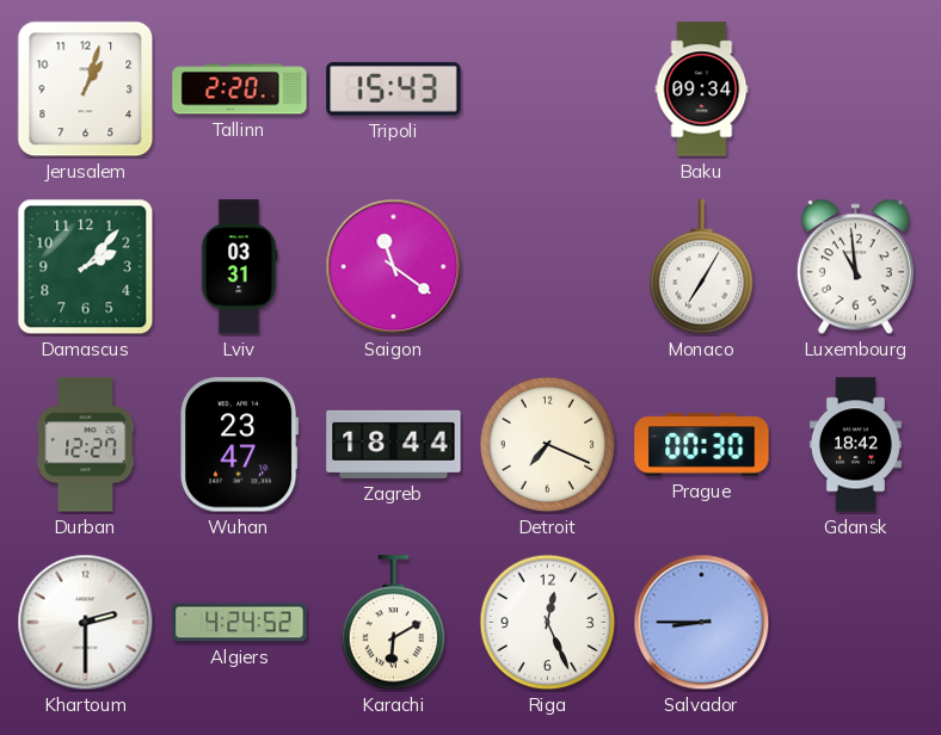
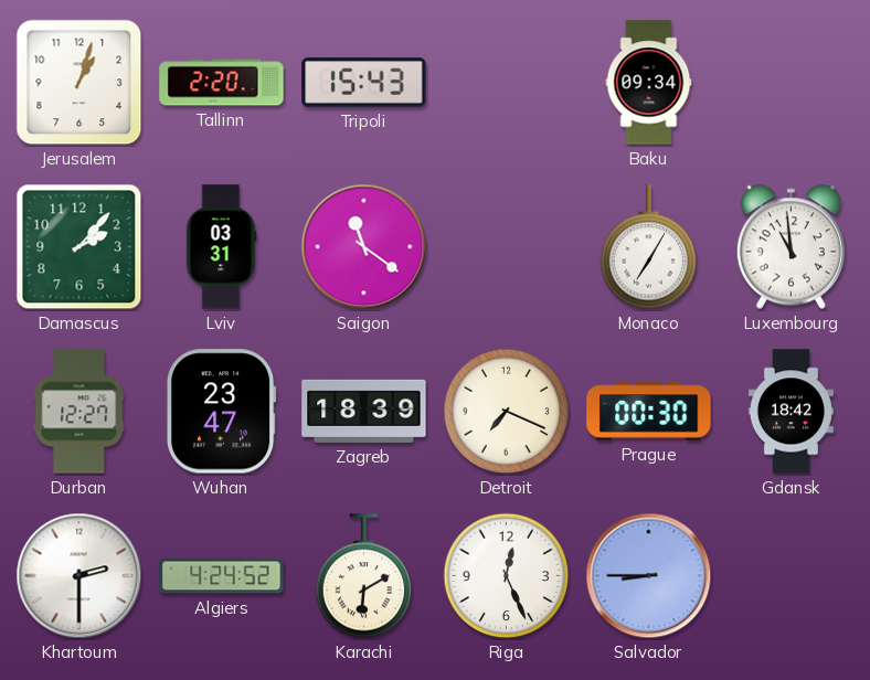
Zagreb: 18:44 -> 18:39 (364, 411)
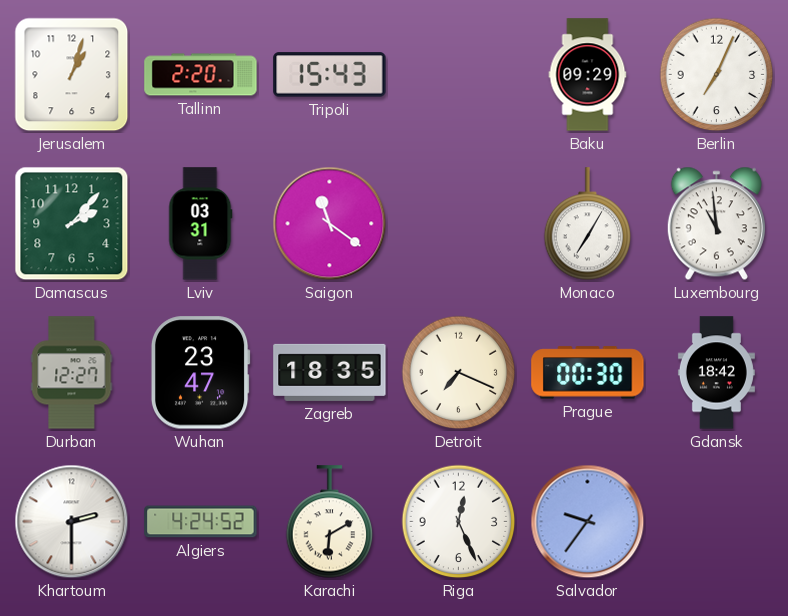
Baku: 09:34 -> 09:29 (588, 75)
Berlin: none -> 7:04 (717, 75)
Zagreb: 18:39 -> 18:35 (330, 372)
Salvador: 8:45 -> 9:36 (588, 522)
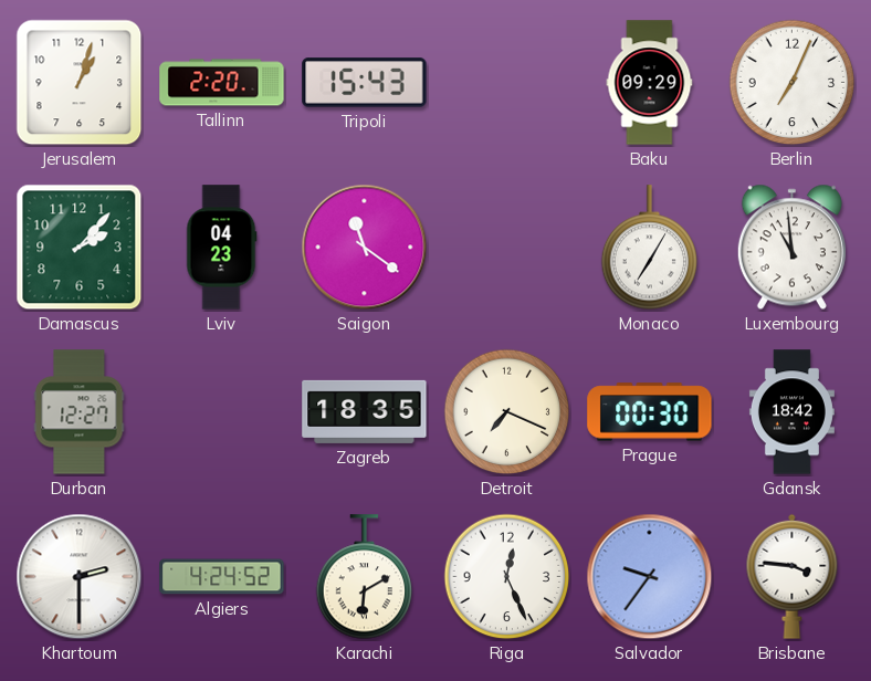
Lviv: 03:31 -> 04:23 (222, 248)
Wuhan: 23:47 -> none (200, 373)
Brisbane: none -> 3:46 (793, 576)
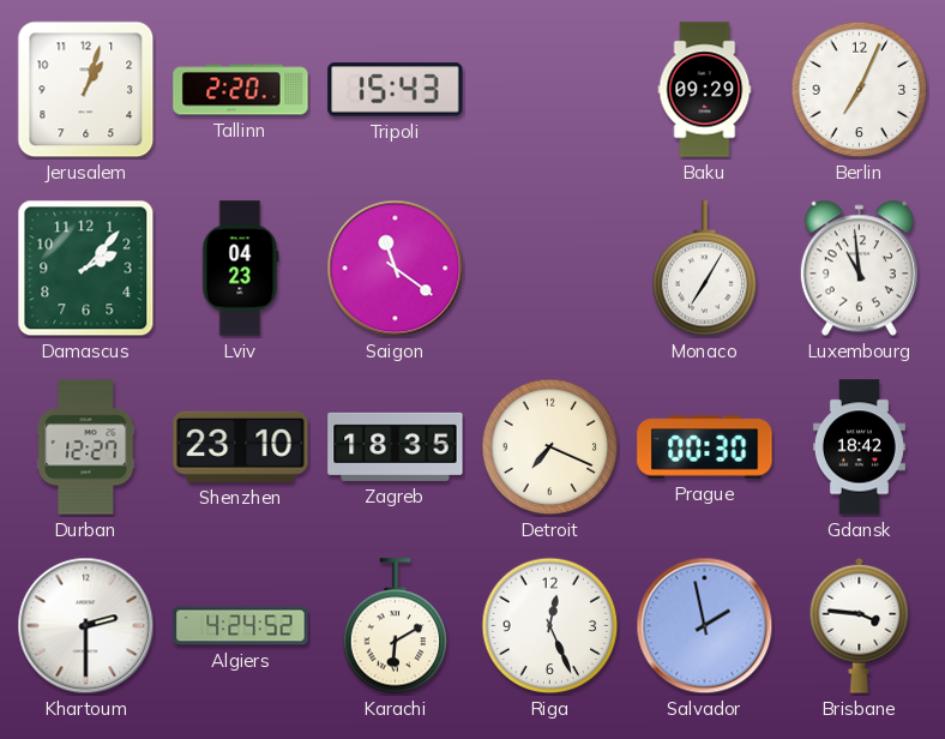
Shenzhen: none -> 23:10 (241, 446)
Salvador: 9:36 -> 1:58 (705, 626)
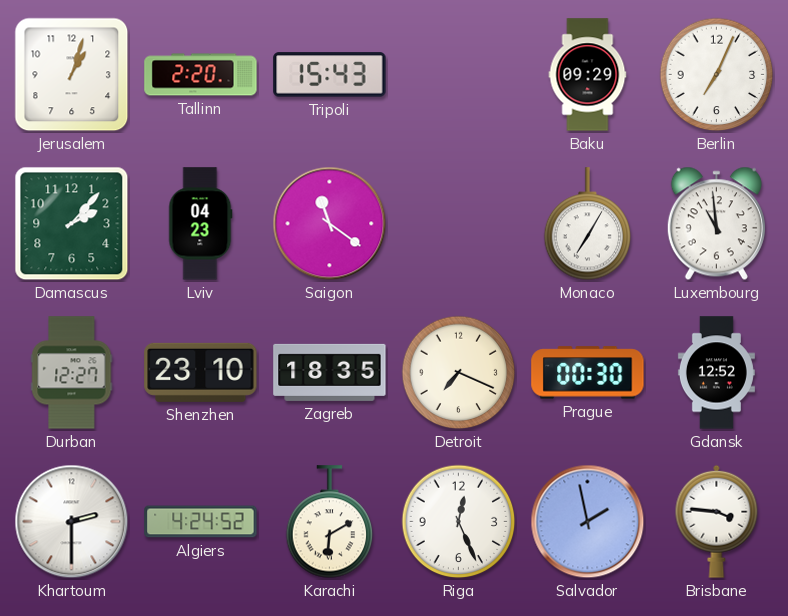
Gdansk: 18:42 -> 12:52 (716, 373)
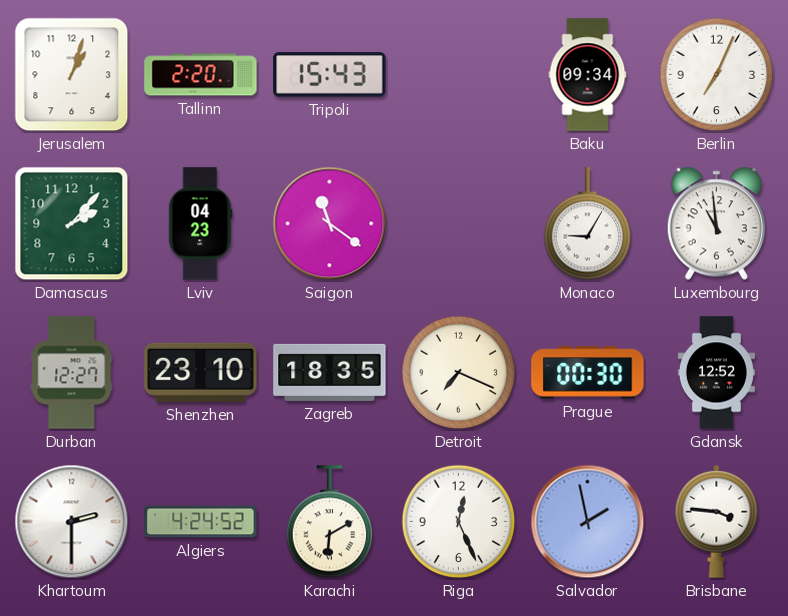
Baku: 09:29 -> 09:34 (588, 75)
Monaco: 7:05 -> 9:05 (588, 224)
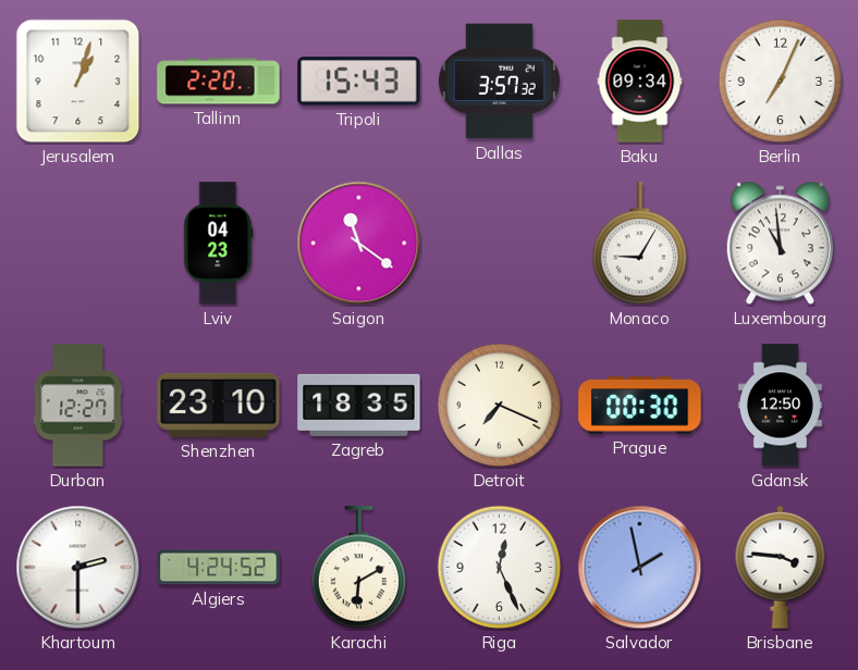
Dallas: none -> 3:57 (499, 82)
Damascus: 2:07 -> none (72, 224)
Gdansk: 12:52 -> 12:50 (780, 406)
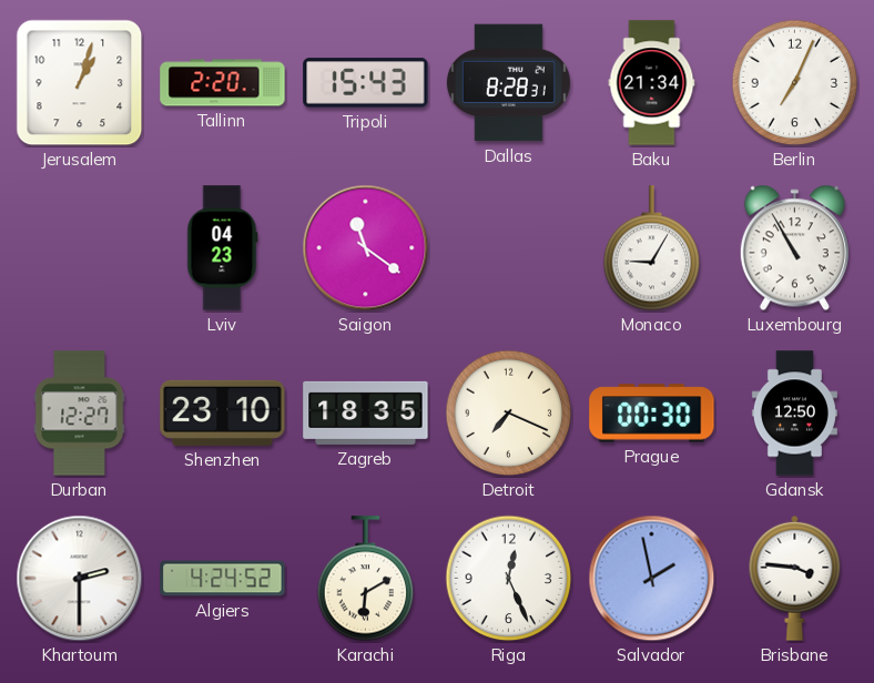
Dallas: 3:57 -> 8:28 (508, 83)
Baku: 09:34 -> 21:34 (652, 83)
Luxembourg: 10:59 -> 10:55 (794, 248)
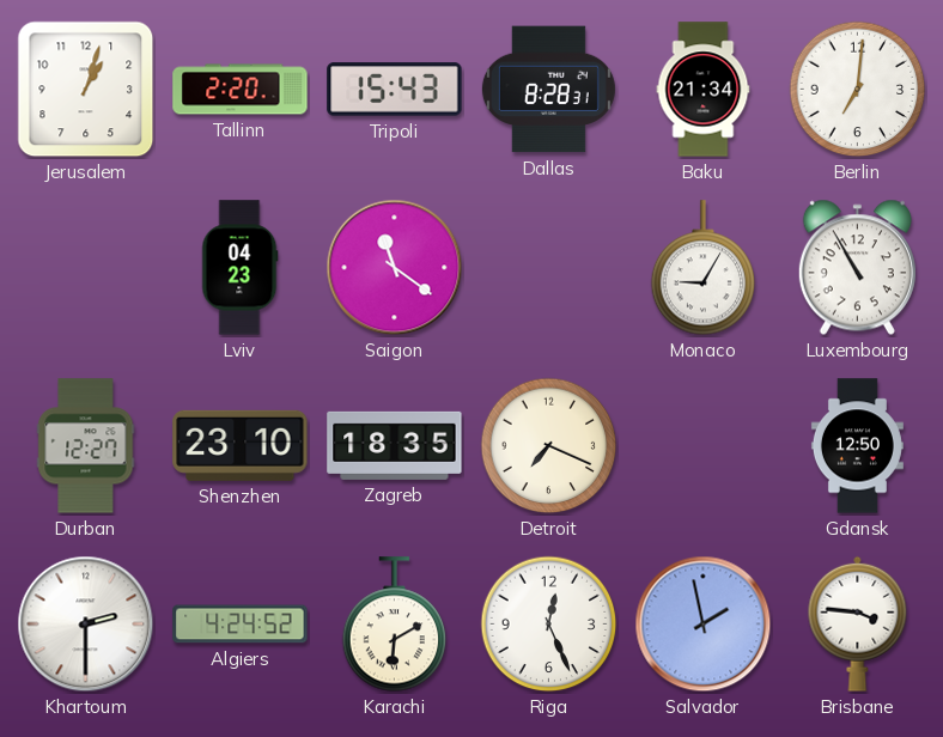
Berlin: 7:04 -> 7:01 (858, 90)
Prague: 00:30 -> none (652, 414)
